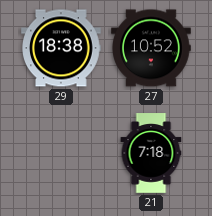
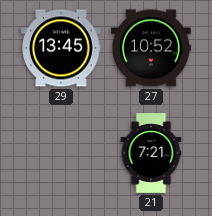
29: 18:38 -> 13:45 (61, 48)
21: 7:18 -> 7:21 (151, 153)
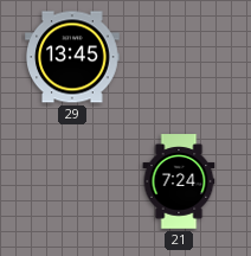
27: 10:52 -> none (152, 48)
21: 7:21 -> 7:24 (179, 181)
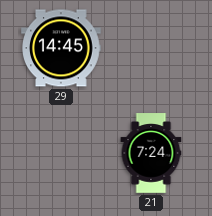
29: 13:45 -> 14:45 (61, 48)
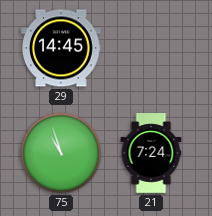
75: none -> 10:57 (61, 153)
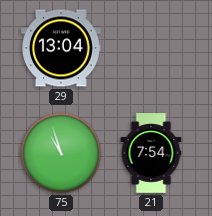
29: 14:45 -> 13:04 (61, 48)
21: 7:24 -> 7:54 (151, 153)
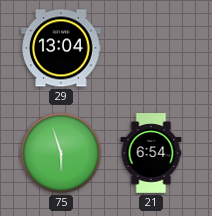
75: 10:57 -> 5:57 (61, 153)
21: 7:54 -> 6:54 (151, 153)
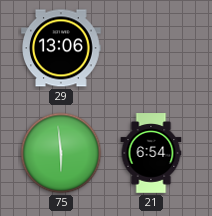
29: 13:04 -> 13:06 (61, 48)
75: 5:57 -> 5:59 (61, 153)
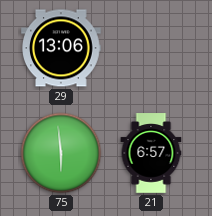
21: 6:54 -> 6:57 (151, 153)
